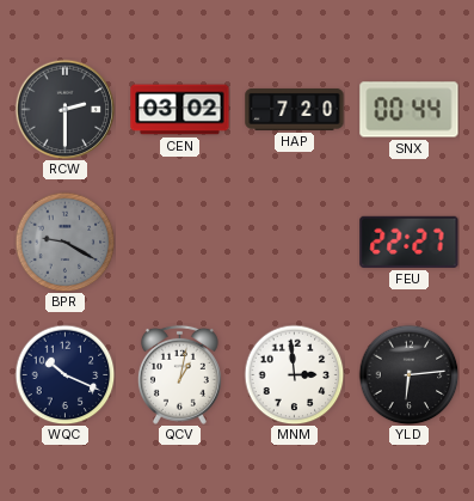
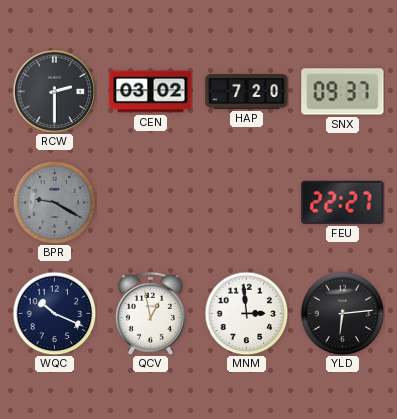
SNX: 00:44 -> 09:37 (343, 92)
QCV: 1:02 -> 12:58 (150, 313)
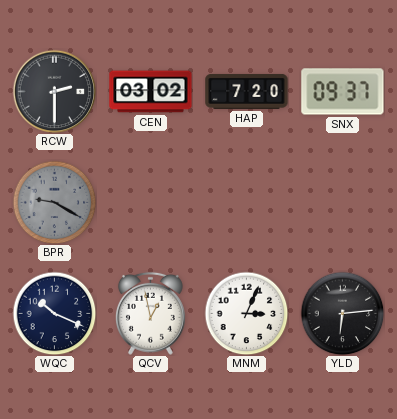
FEU: 22:27 -> none (343, 202)
MNM: 2:59 -> 3:04 (246, 313)
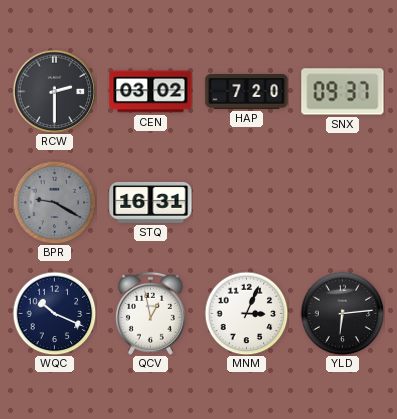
STQ: none -> 16:31 (151, 202)
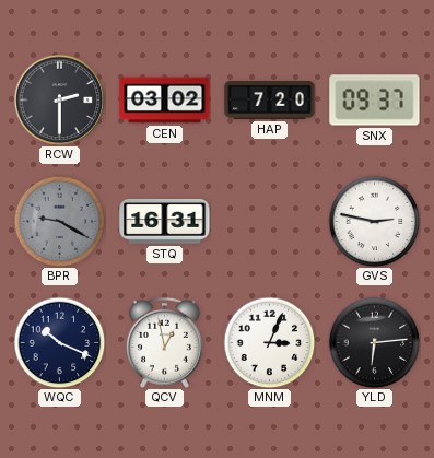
GVS: none -> 2:47 (374, 221)
